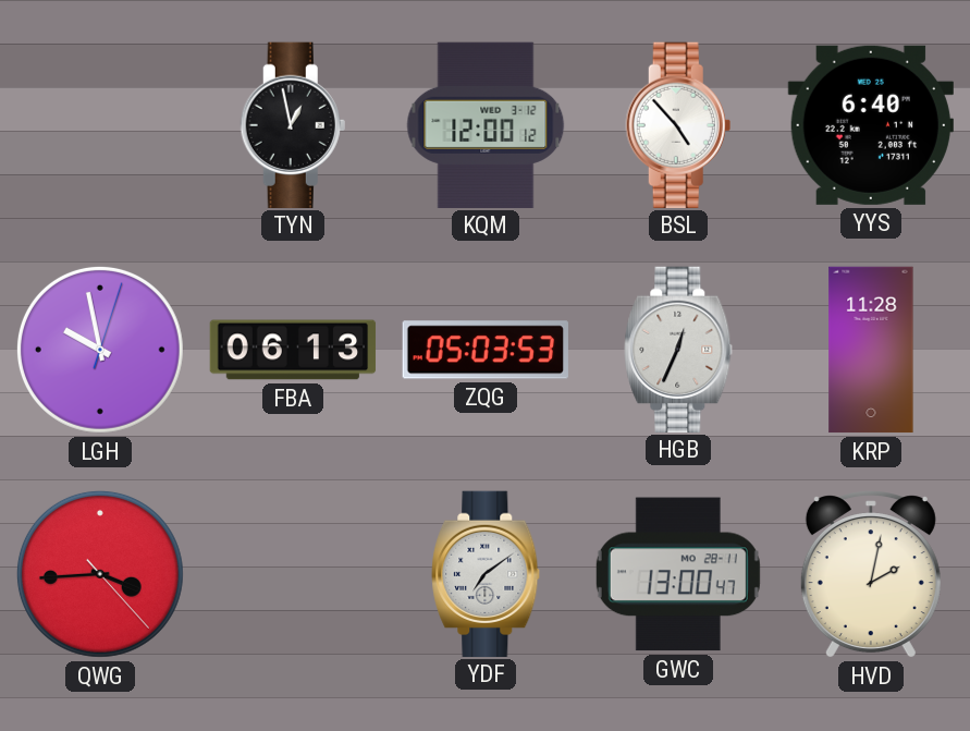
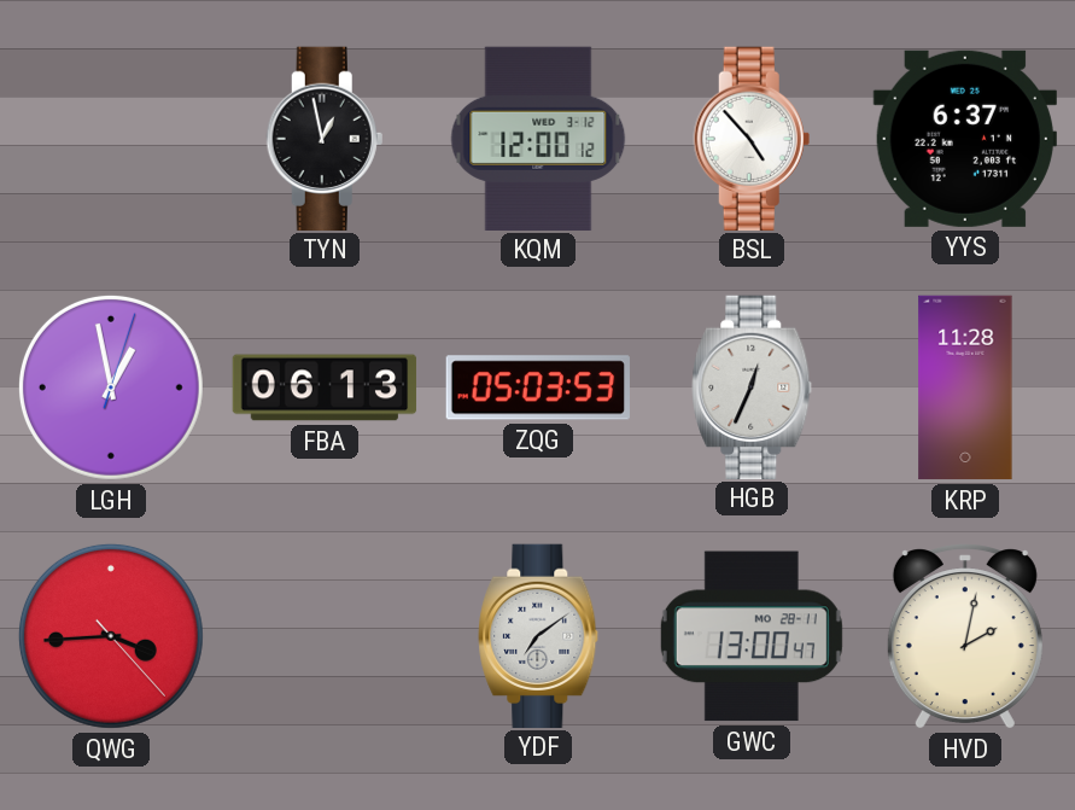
YYS: 6:40 -> 6:37 (965, 139)
LGH: 9:58 -> 12:58 (111, 387)
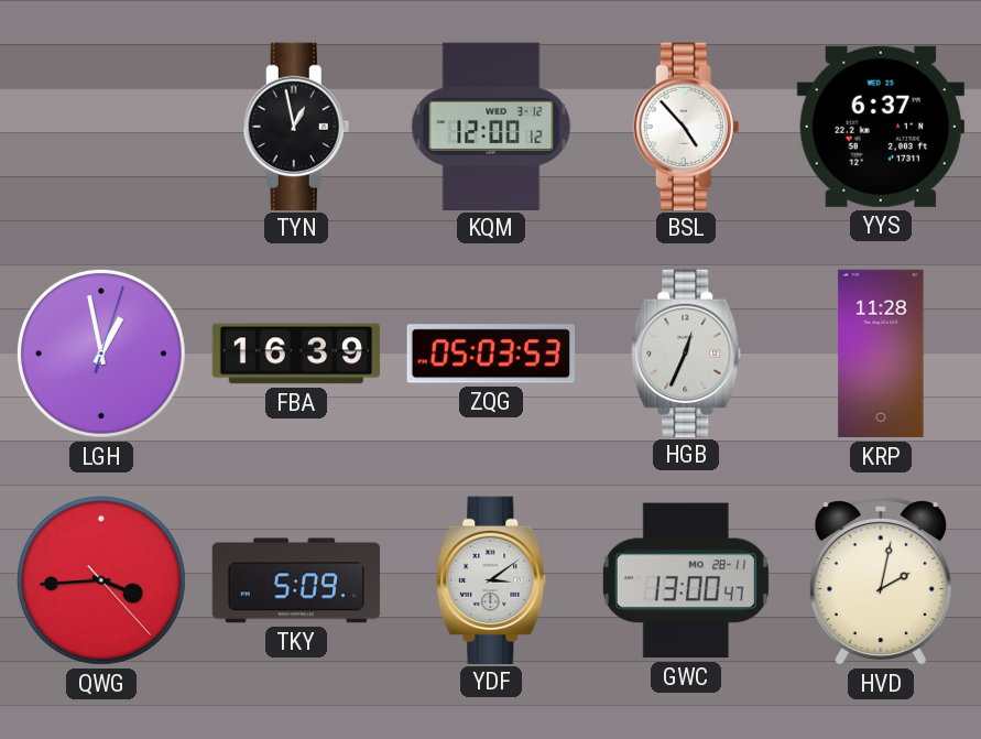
FBA: 06:13 -> 16:39 (296, 354)
TKY: none -> 5:09 (296, 580)
YDF: 7:09 -> 3:09 (491, 579)
